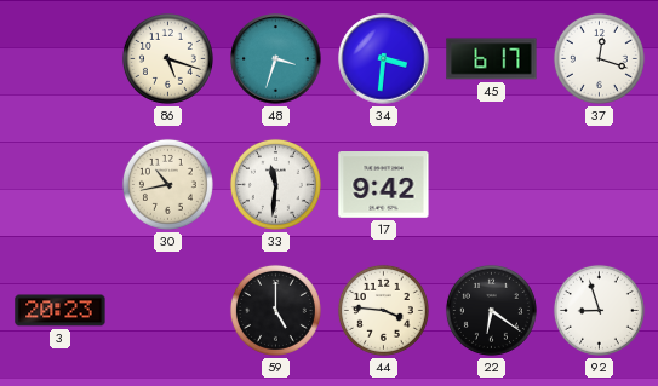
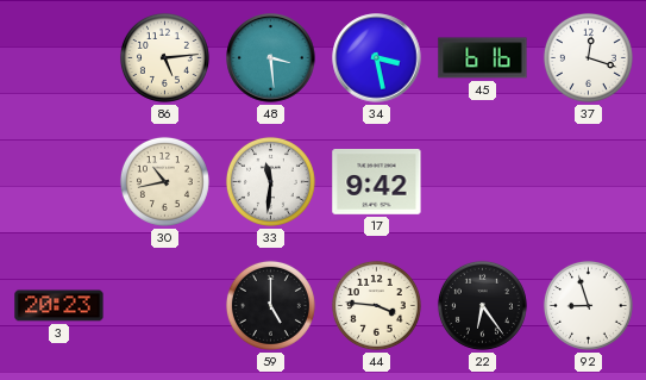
86: 5:18 -> 5:14 (164, 57)
48: 3:33 -> 3:29 (271, 58)
34: 3:31 -> 3:28 (377, 58)
45: 6:17 -> 6:16 (483, 58)
22: 6:21 -> 6:24 (482, 305)
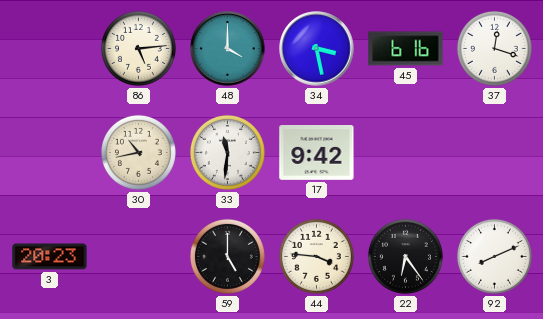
48: 3:29 -> 4:00 (228, 49)
92: 8:57 -> 8:11 (494, 256)
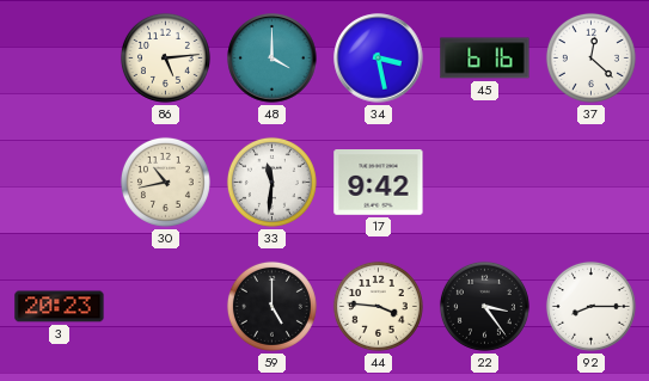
37: 12:18 -> 12:22 (590, 57)
22: 6:24 -> 3:24 (484, 306)
92: 8:11 -> 8:15 (590, 306)
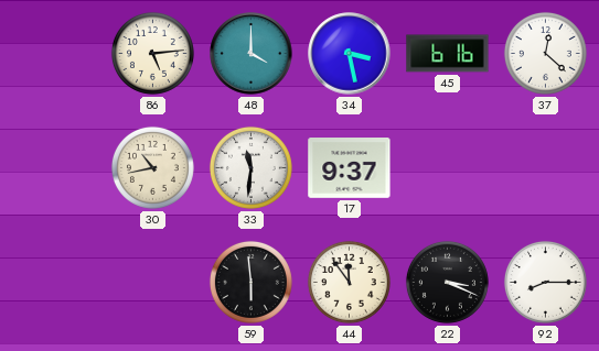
17: 9:42 -> 9:37 (350, 168)
3: 20:23 -> none (60, 307)
59: 5:00 -> 5:59 (250, 282)
44: 3:46 -> 11:54 (349, 282)
22: 3:24 -> 3:19 (447, 282)
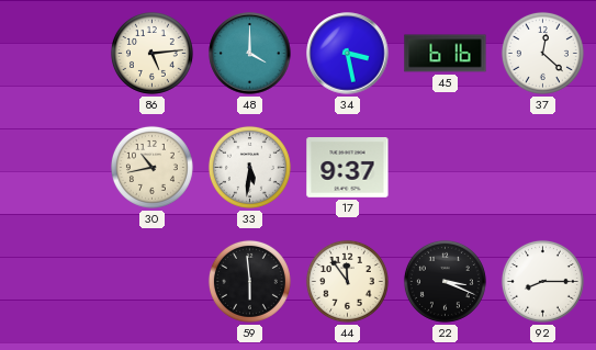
33: 11:31 -> 5:31 (249, 167)
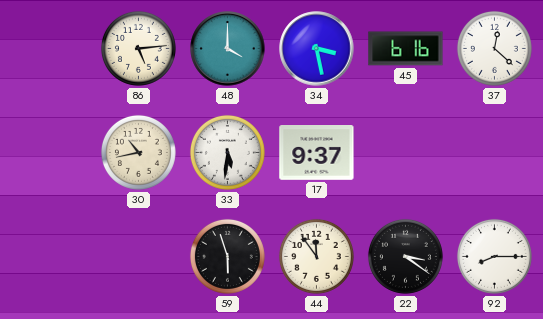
59: 5:59 -> 5:57 (227, 256)
22: 3:19 -> 3:21 (405, 256)
